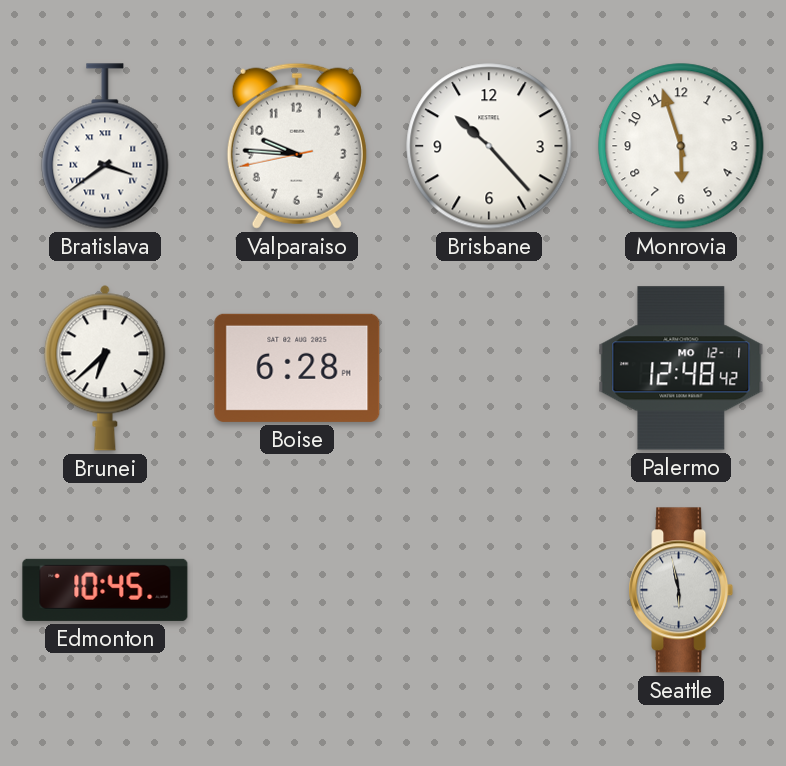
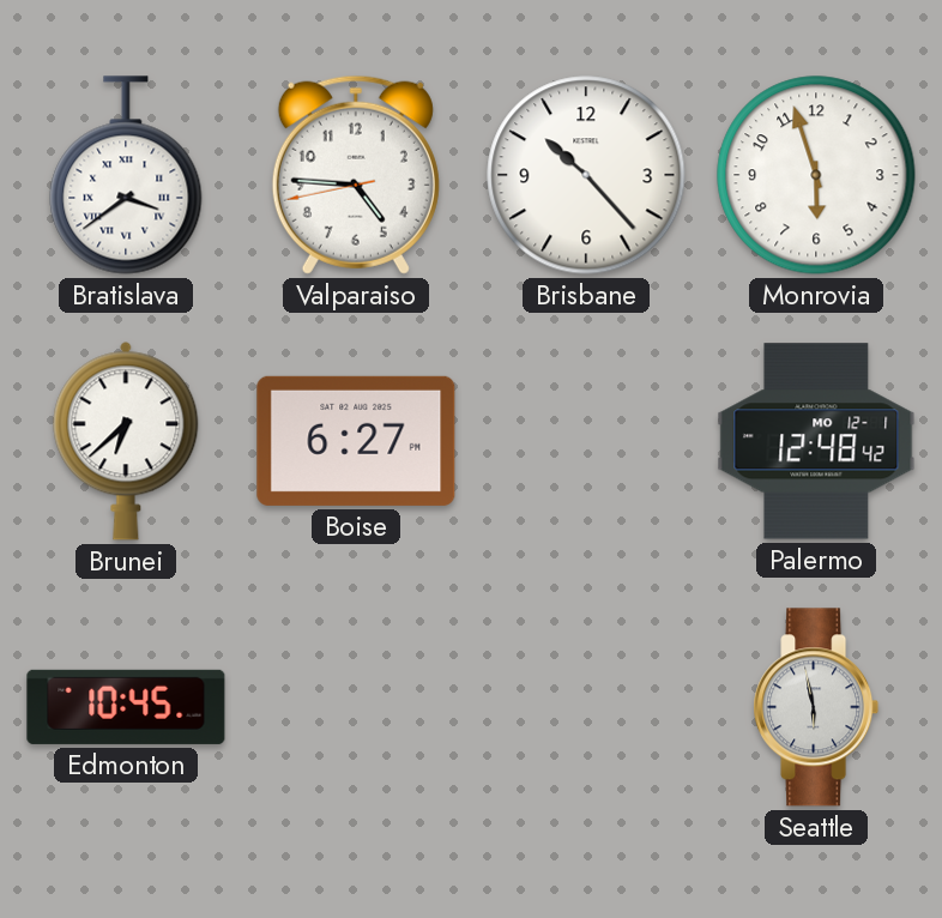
Valparaiso: 9:45 -> 4:45 (356, 175)
Boise: 6:28 -> 6:27 (356, 441)
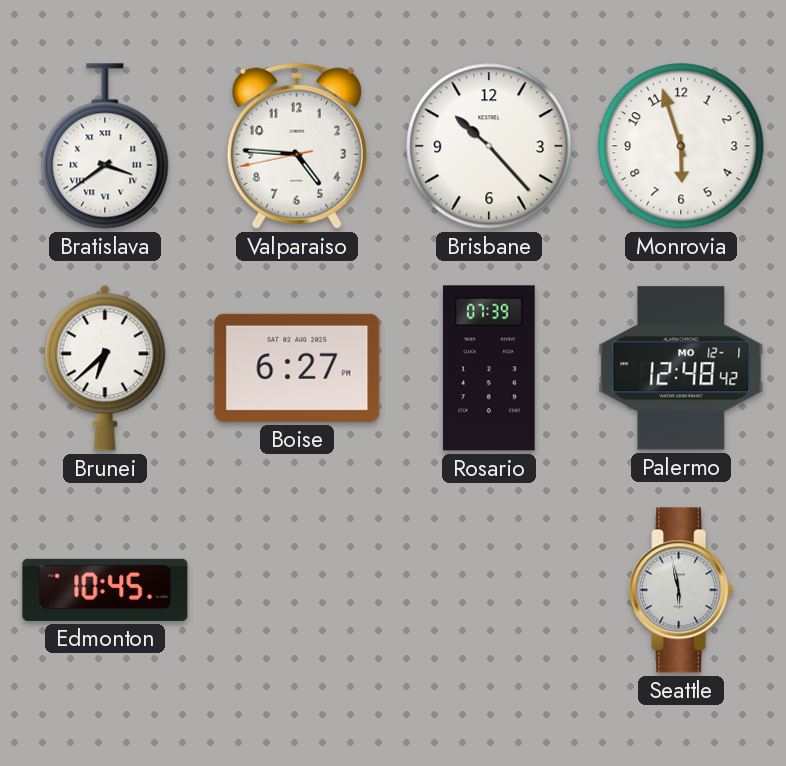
Rosario: none -> 07:39 (490, 368)
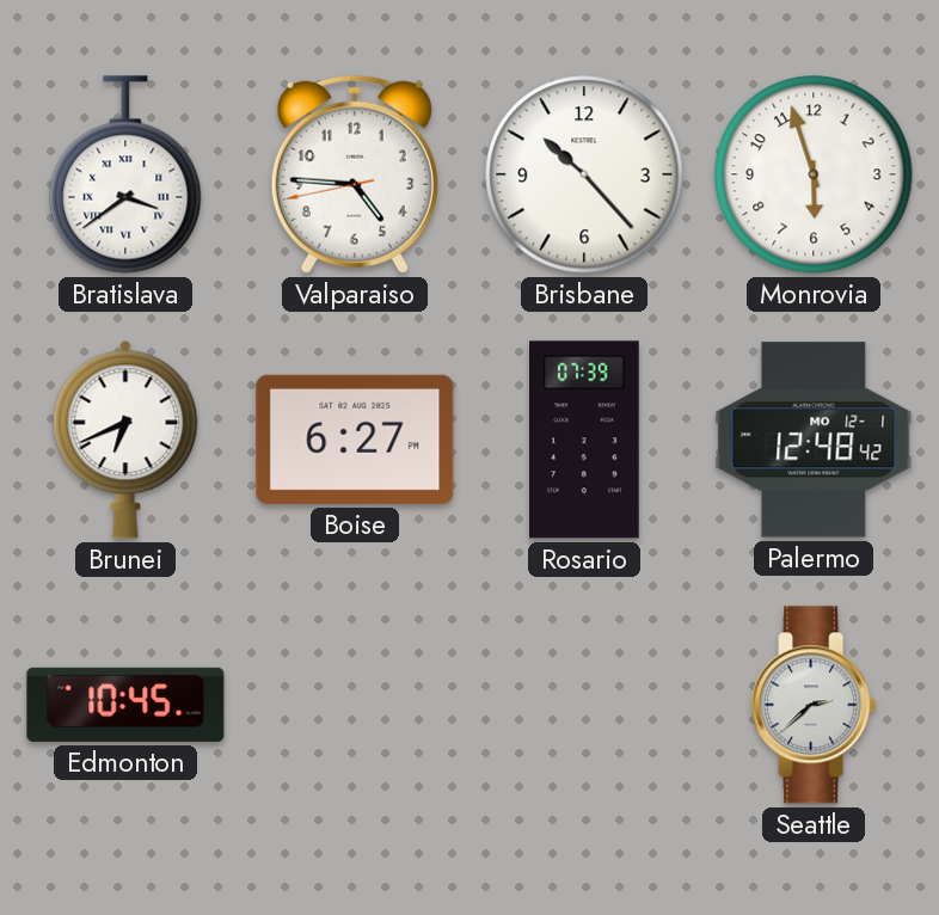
Brunei: 6:38 -> 6:41 (125, 440)
Seattle: 5:58 -> 2:38 (814, 705)
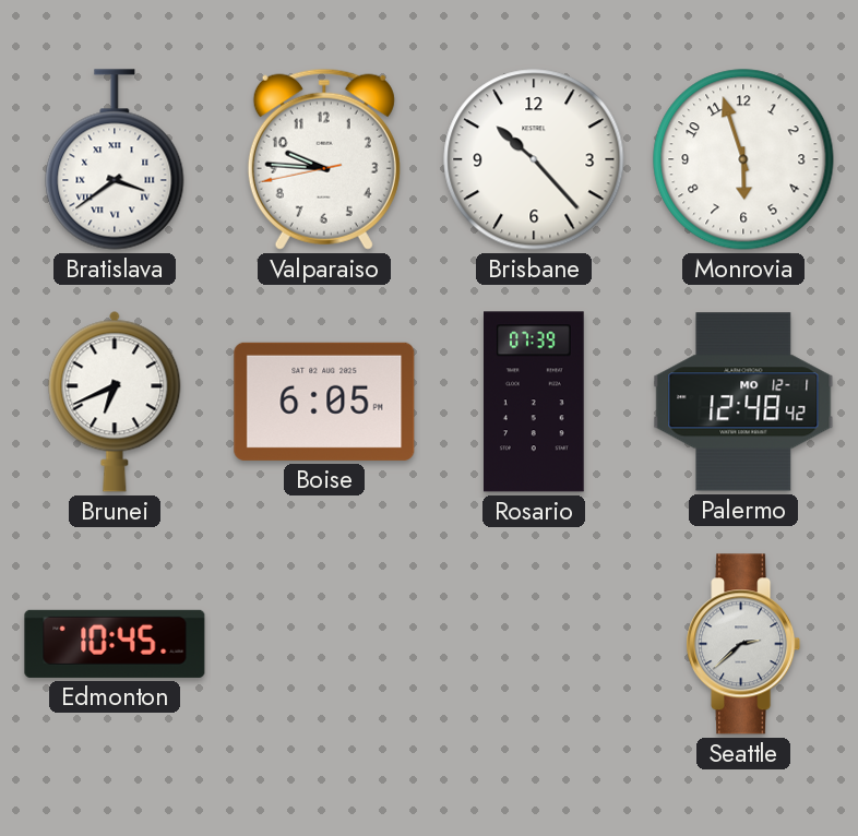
Valparaiso: 4:45 -> 9:45 (324, 159)
Boise: 6:27 -> 6:05 (324, 402)
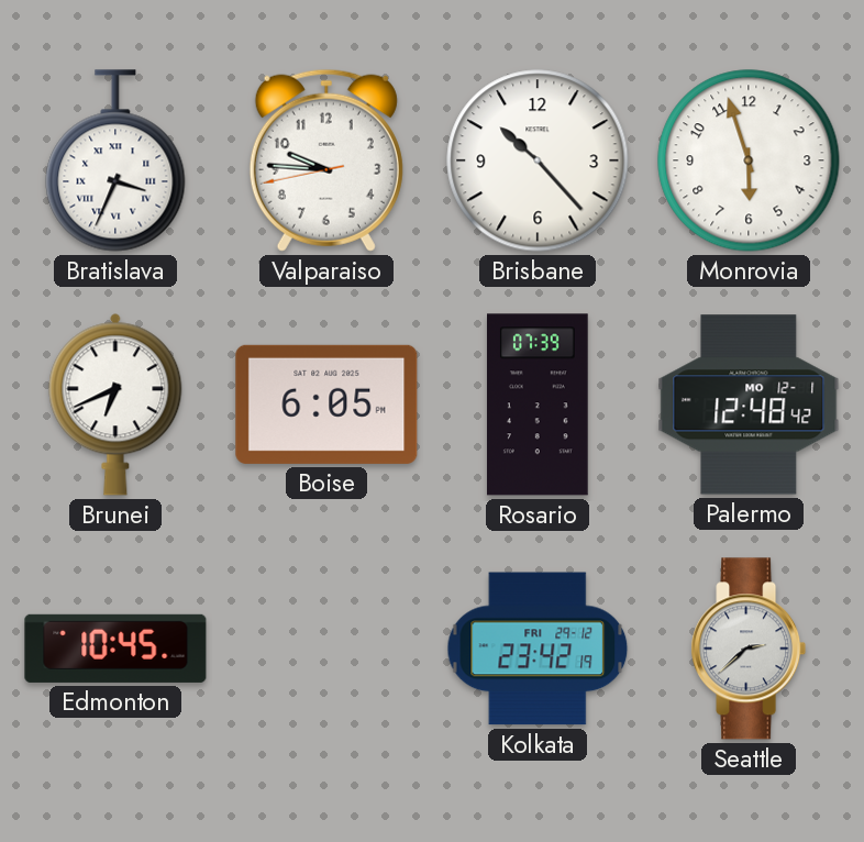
Bratislava: 3:39 -> 3:34 (115, 160)
Kolkata: none -> 23:42 (538, 649)
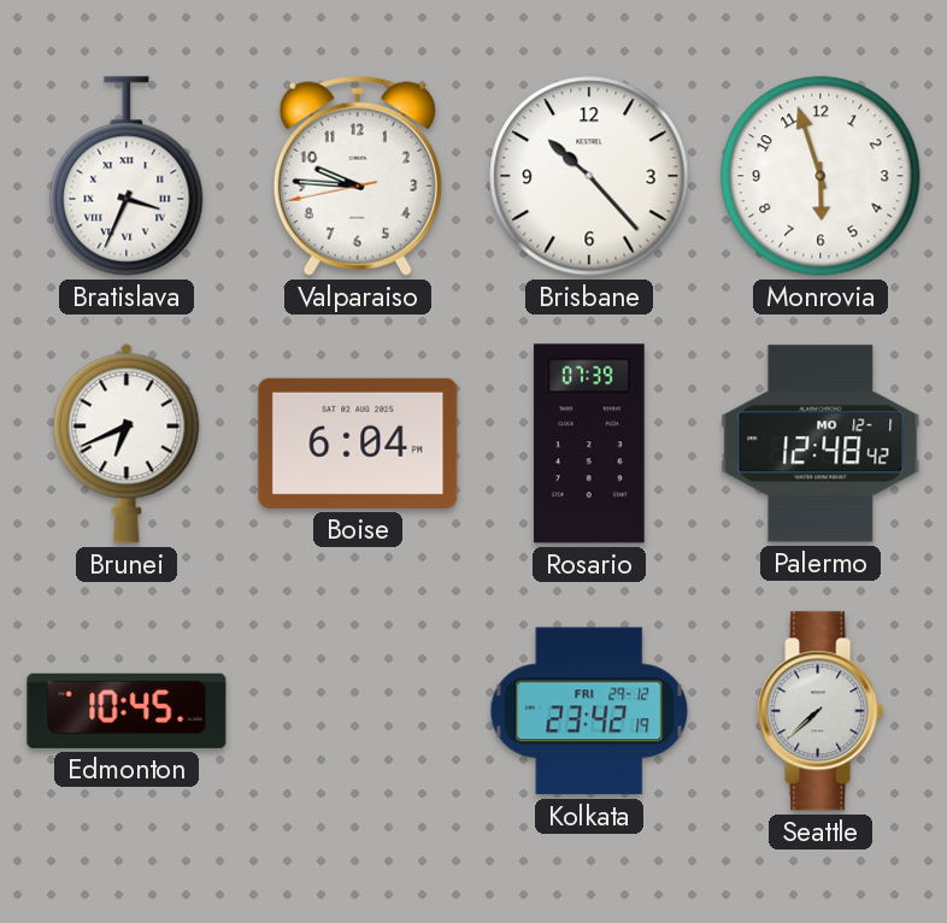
Boise: 6:05 -> 6:04 (358, 443)
Seattle: 2:38 -> 7:38 (820, 711)
